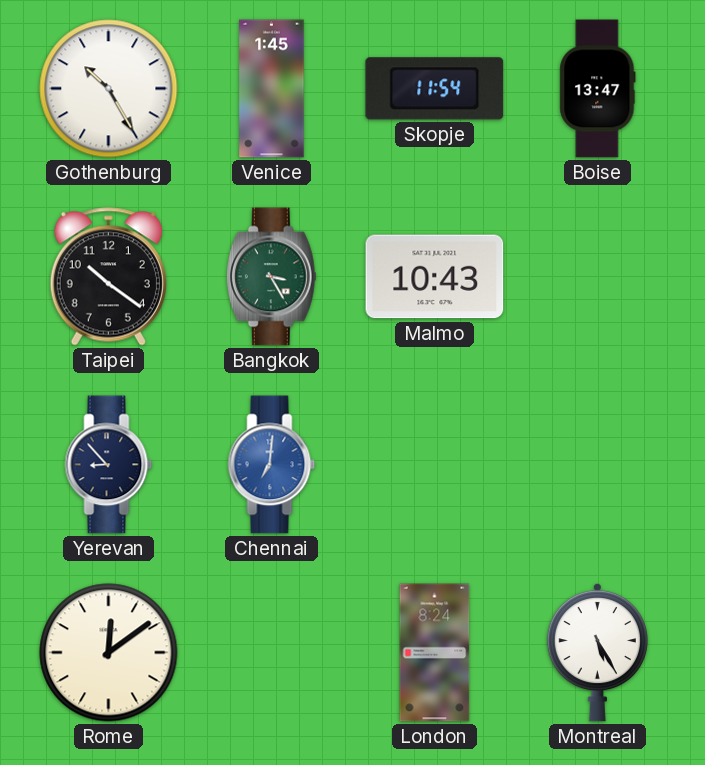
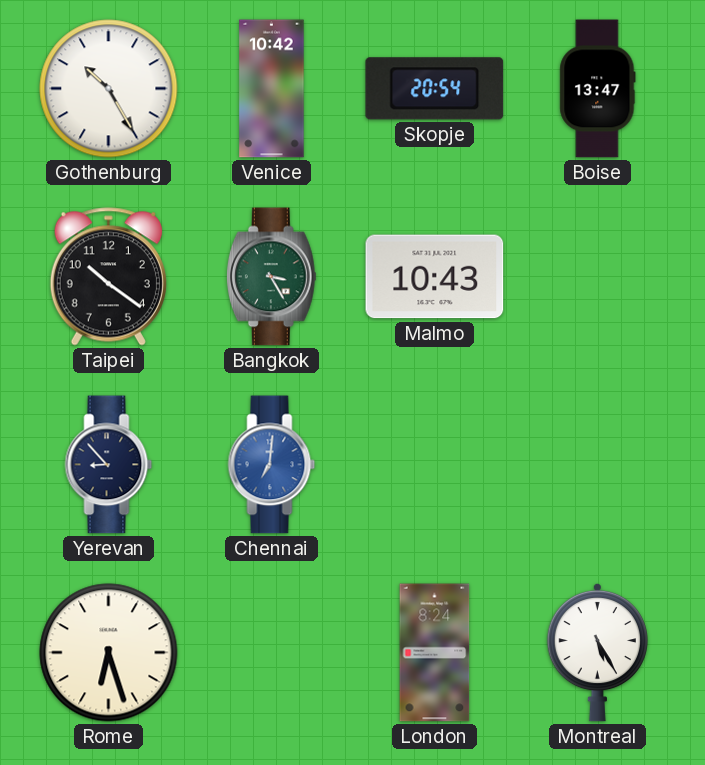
Venice: 1:45 -> 10:42 (272, 89)
Skopje: 11:54 -> 20:54 (435, 89)
Rome: 12:09 -> 6:27 (109, 653)
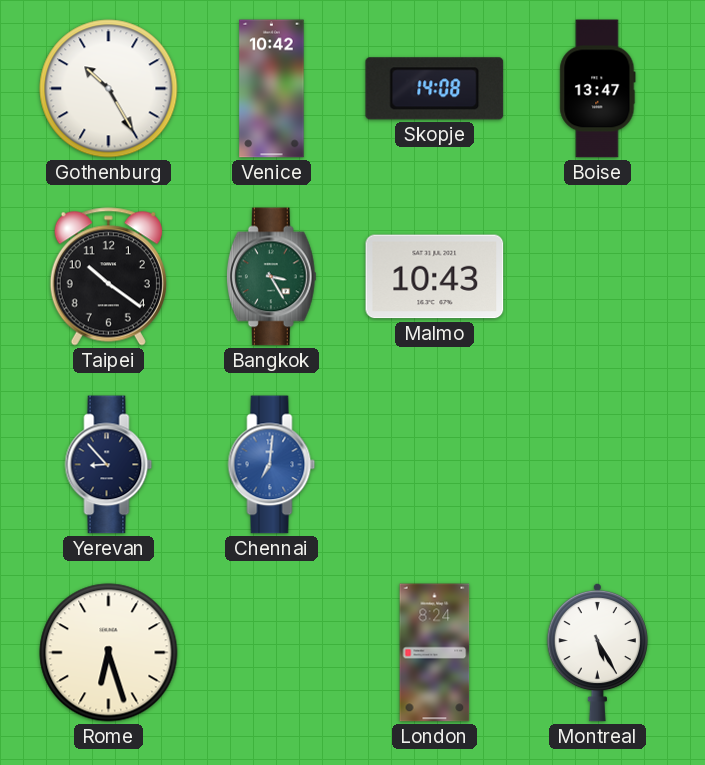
Skopje: 20:54 -> 14:08 (435, 89)
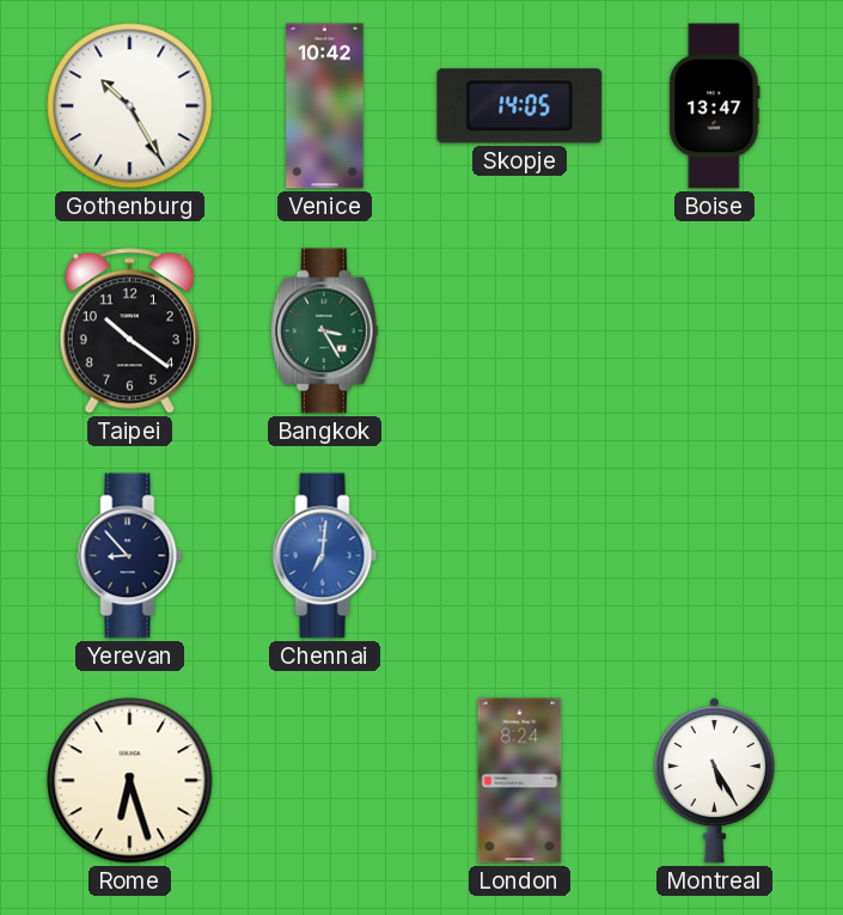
Skopje: 14:08 -> 14:05 (520, 106)
Malmo: 10:43 -> none (435, 277)
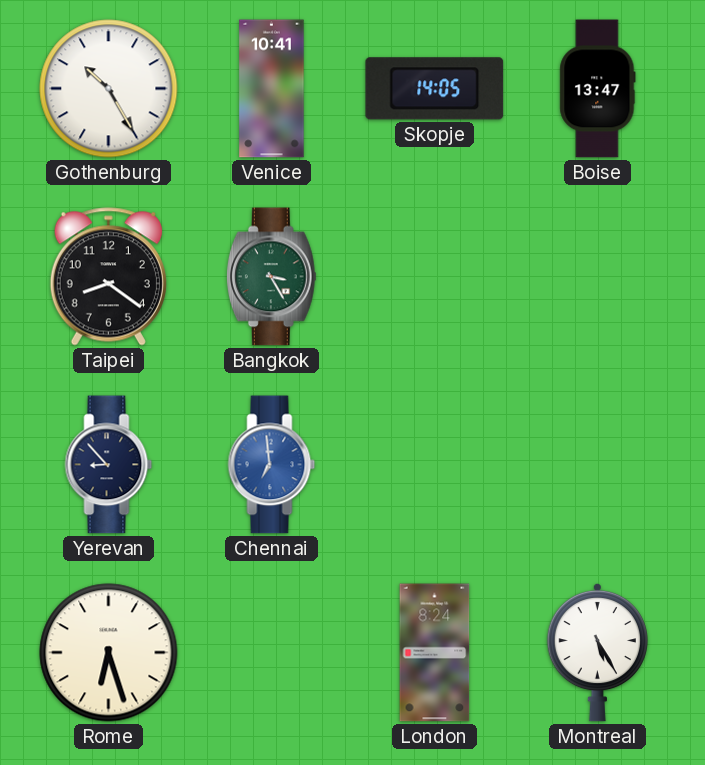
Venice: 10:42 -> 10:41 (272, 89)
Taipei: 10:21 -> 8:21 (108, 277)
Chennai: 7:01 -> 6:59 (272, 465)
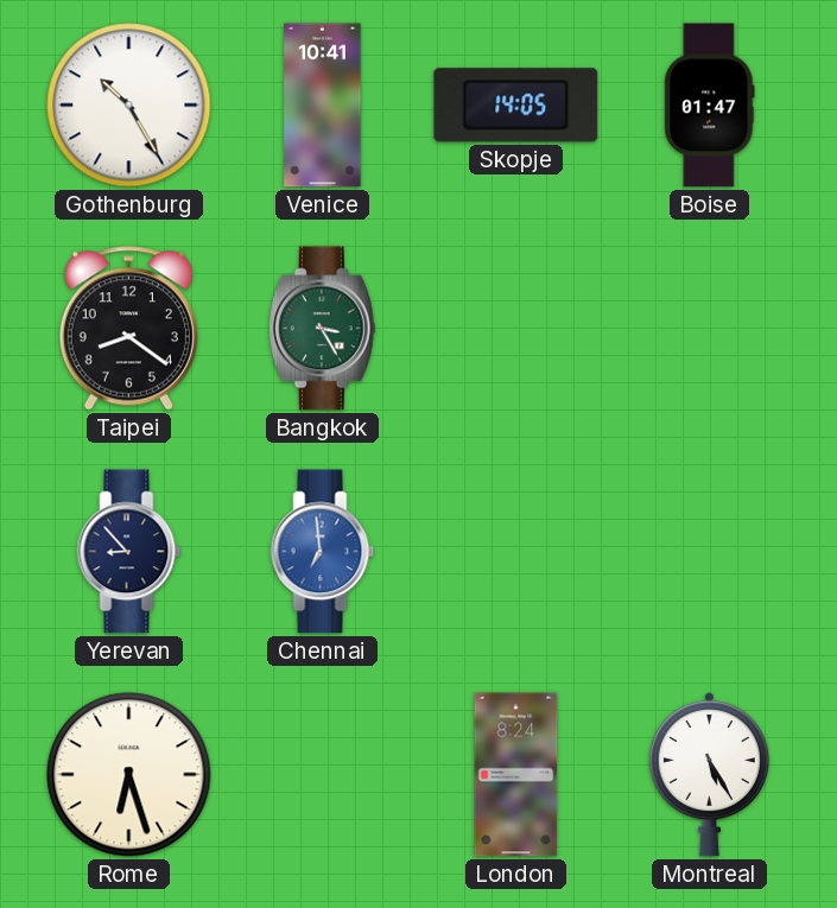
Boise: 13:47 -> 01:47 (710, 106)
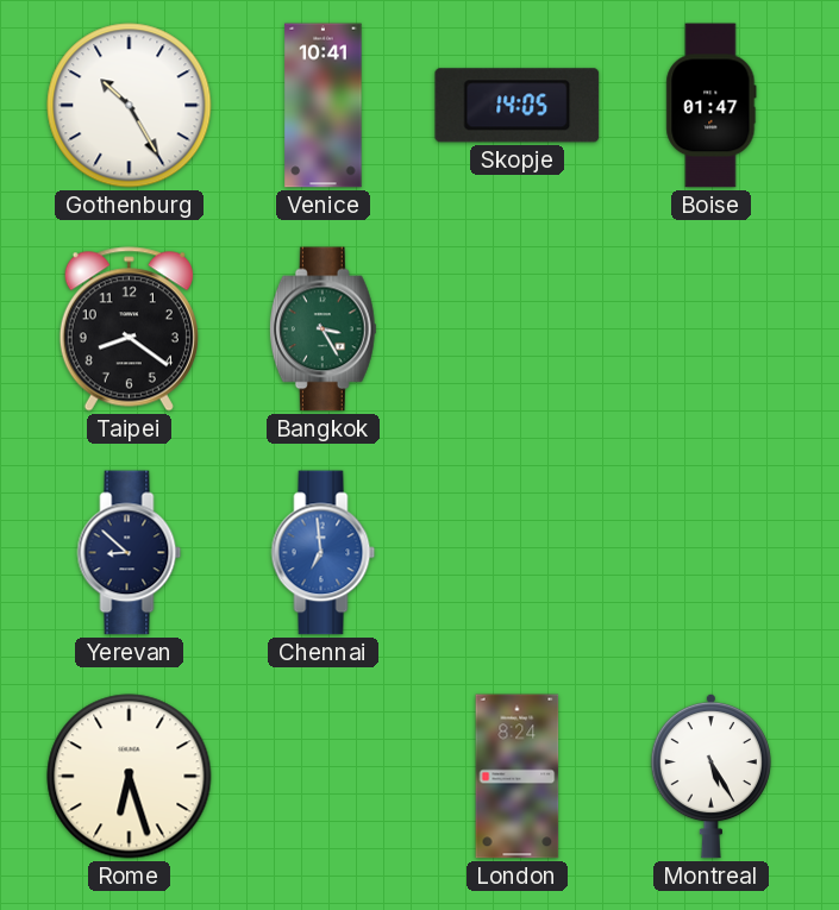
Yerevan: 8:53 -> 8:52 (130, 553)
